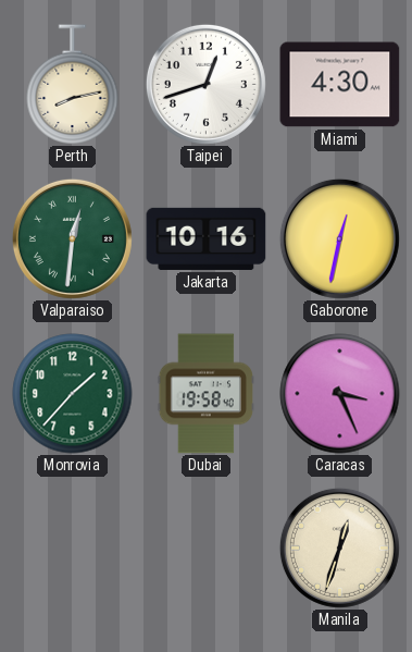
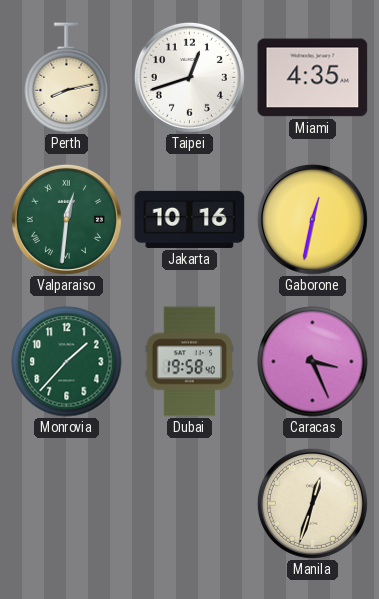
Miami: 4:30 -> 4:35 (313, 78)
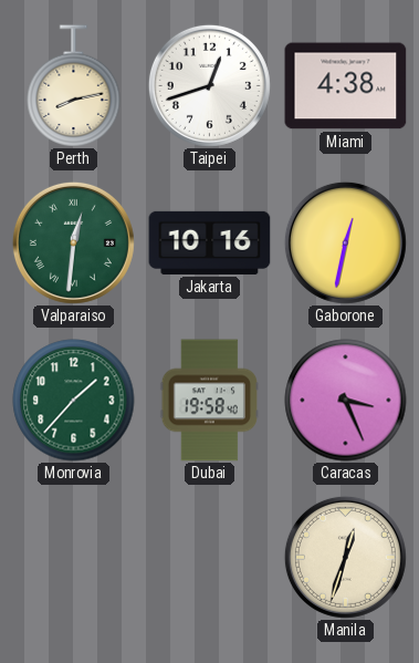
Miami: 4:35 -> 4:38 (346, 86)
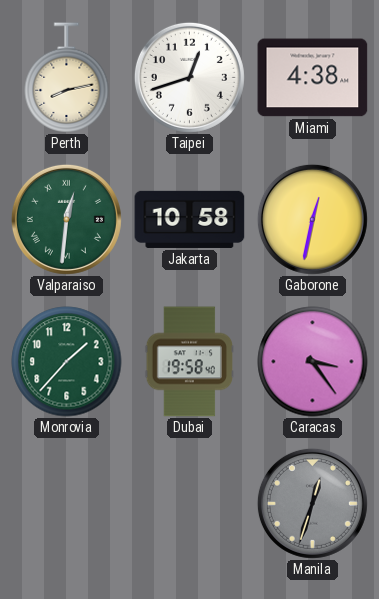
Jakarta: 10:16 -> 10:58 (190, 219)
Caracas: 3:26 -> 3:24 (313, 362)
Manila dial: cream -> grey (312, 503)
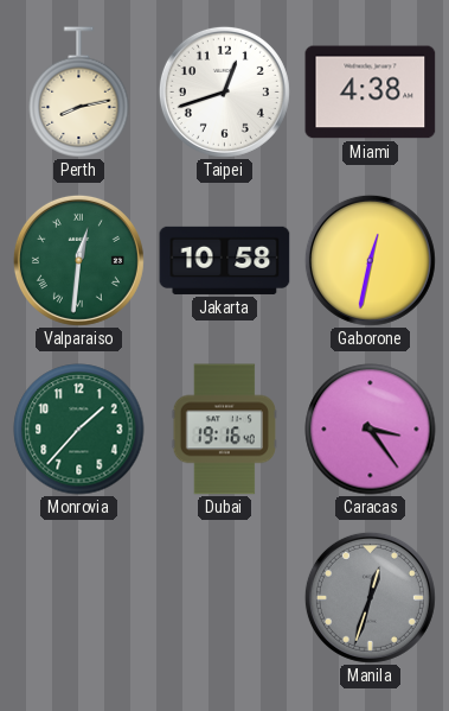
Dubai: 19:58 -> 19:16 (224, 430)
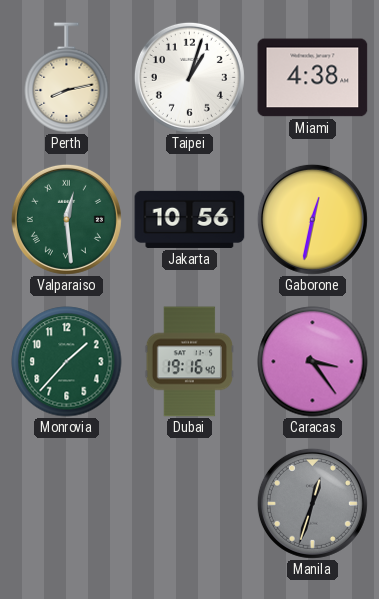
Taipei: 12:42 -> 1:03 (189, 77)
Valparaiso: 12:31 -> 12:29 (66, 219)
Jakarta: 10:58 -> 10:56 (190, 219)
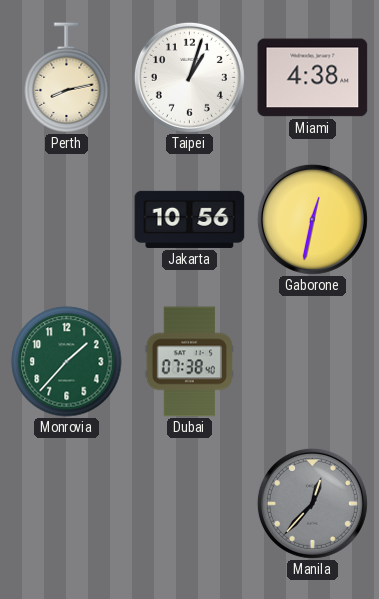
Valparaiso: 12:29 -> none (66, 219)
Dubai: 19:16 -> 07:38 (189, 362)
Caracas: 3:24 -> none (313, 362)
Manila: 12:33 -> 12:37 (312, 503)
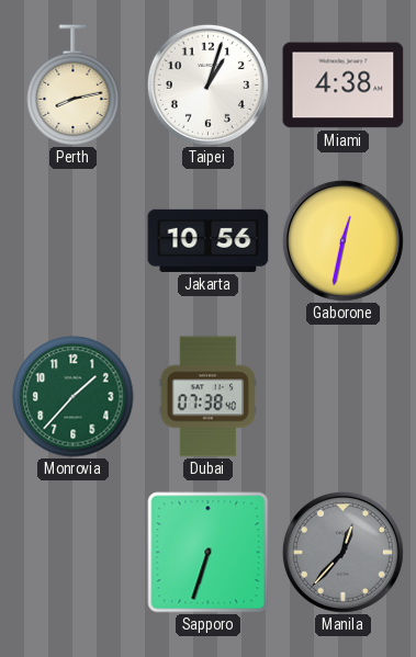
Sapporo: none -> 6:33 (209, 553)
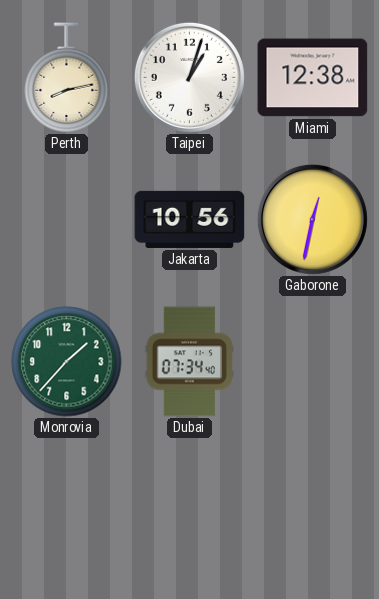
Miami: 4:38 -> 12:38 (313, 78)
Dubai: 07:38 -> 07:34 (189, 362)
Sapporo: 6:33 -> none (209, 553)
Manila: 12:37 -> none (342, 552)
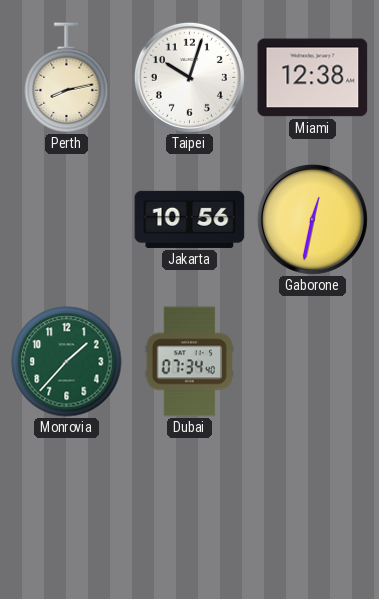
Taipei: 1:03 -> 10:03 (189, 77)
